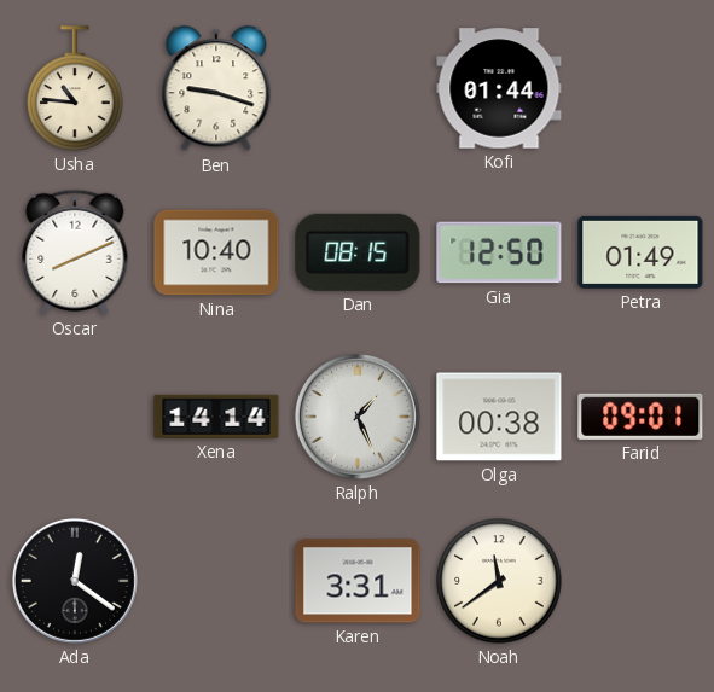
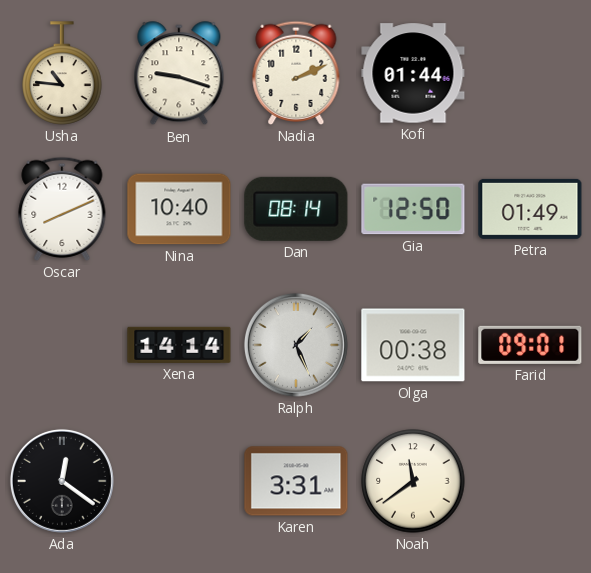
Nadia: none -> 2:11 (296, 73)
Dan: 08:15 -> 08:14 (296, 209)
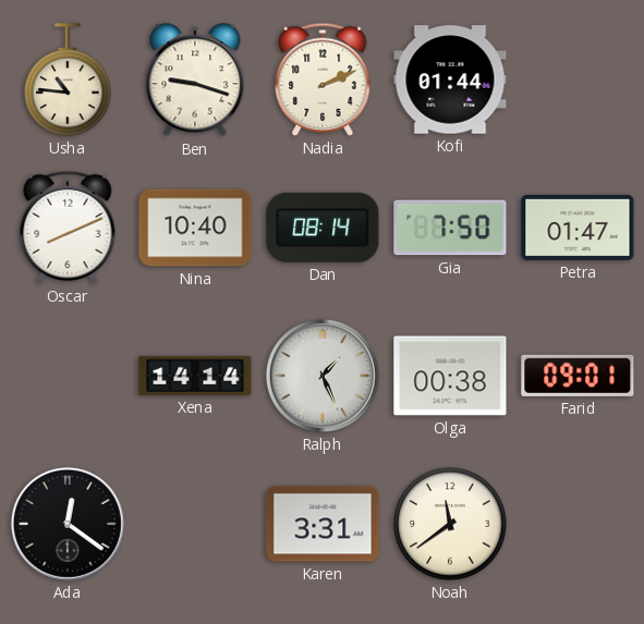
Gia: 12:50 -> 7:50 (450, 228)
Petra: 01:49 -> 01:47 (578, 228)
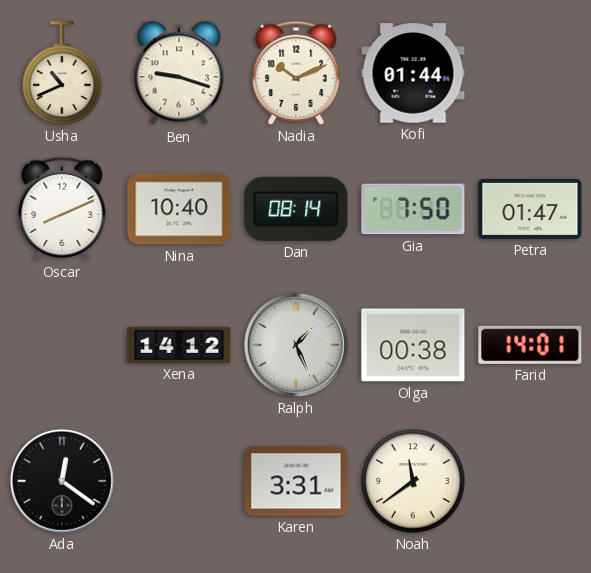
Usha: 10:46 -> 10:41 (62, 73)
Nadia: 2:11 -> 10:11 (296, 73)
Xena: 14:14 -> 14:12 (179, 345)
Farid: 09:01 -> 14:01 (530, 345)
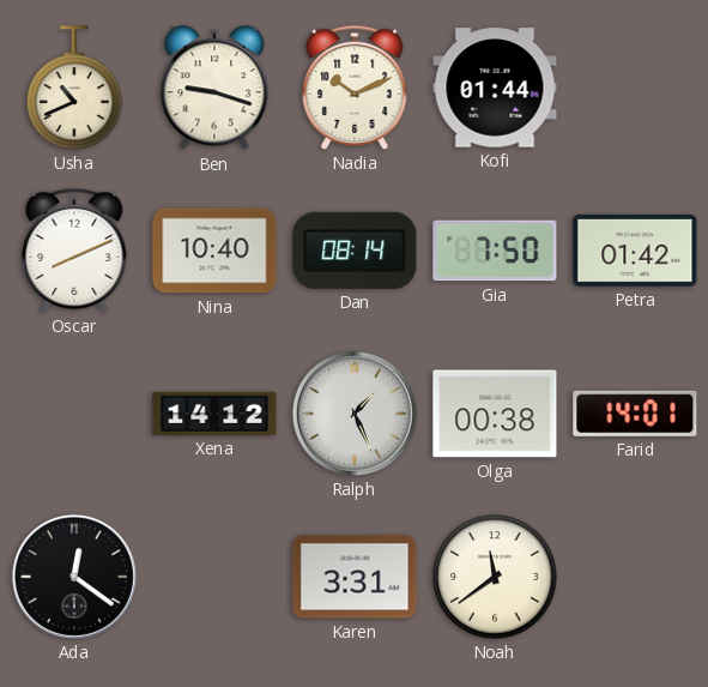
Petra: 01:47 -> 01:42 (635, 251)
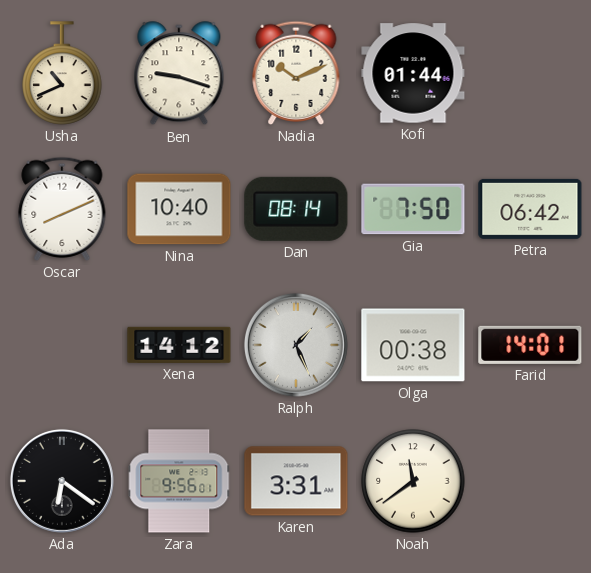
Petra: 01:42 -> 06:42 (530, 209)
Ada: 12:21 -> 6:21 (62, 481)
Zara: none -> 9:56 (179, 481)
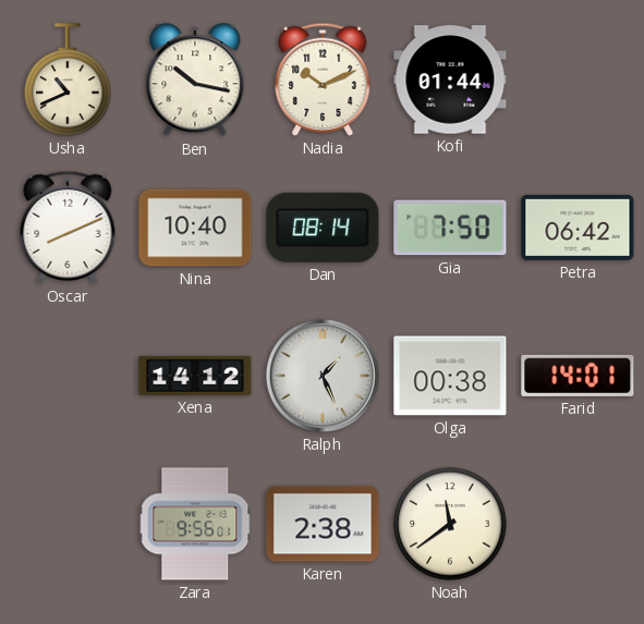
Ben: 9:18 -> 10:17 (195, 81)
Ada: 6:21 -> none (62, 481)
Karen: 3:31 -> 2:38 (323, 524)
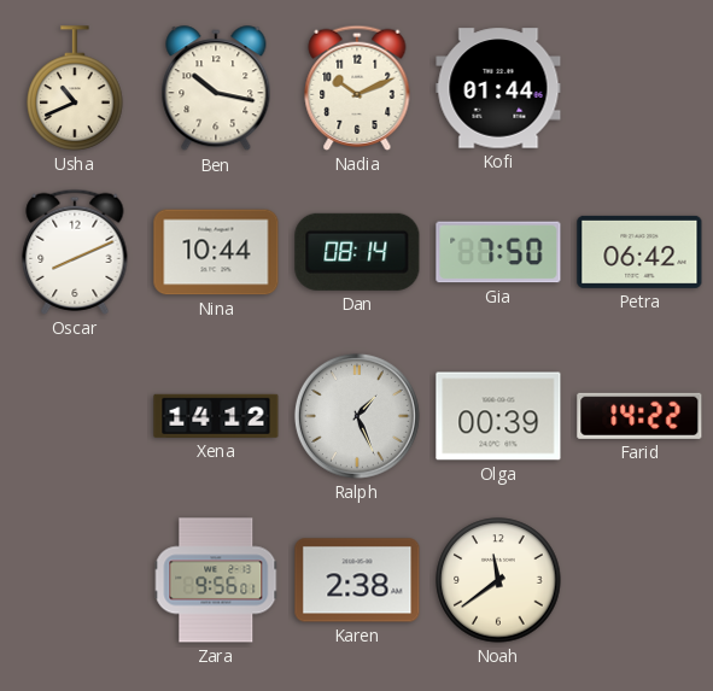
Nina: 10:40 -> 10:44 (216, 252)
Olga: 00:38 -> 00:39 (498, 416)
Farid: 14:01 -> 14:22 (639, 416)
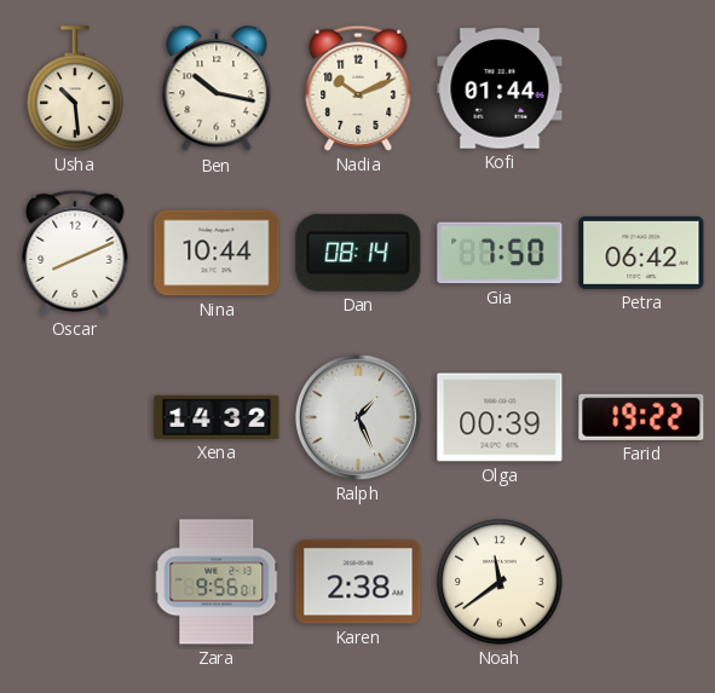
Usha: 10:41 -> 10:29 (75, 88)
Xena: 14:12 -> 14:32 (217, 417)
Farid: 14:22 -> 19:22 (641, 417)
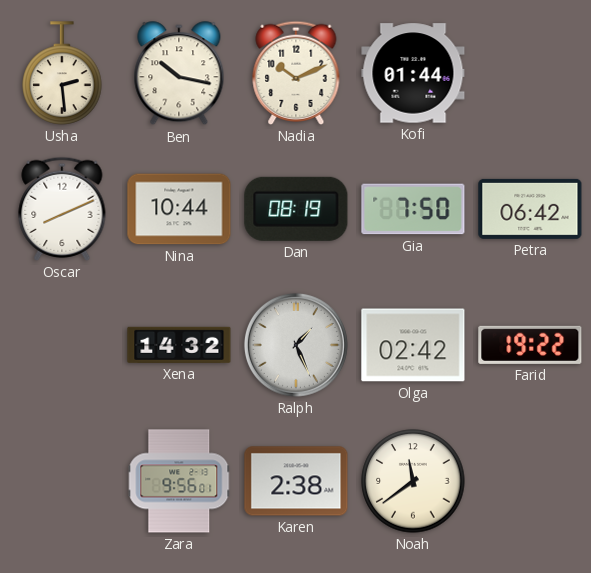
Usha: 10:29 -> 2:29 (62, 73)
Dan: 08:14 -> 08:19 (296, 209)
Olga: 00:39 -> 02:42 (413, 345)
